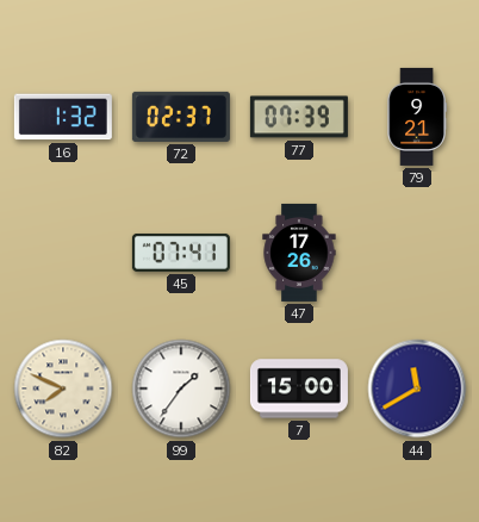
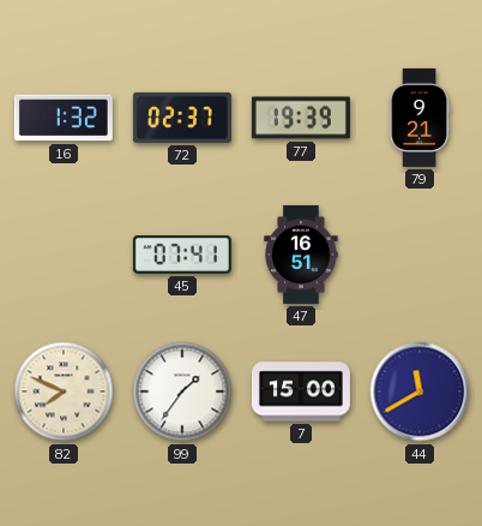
77: 07:39 -> 19:39 (301, 118)
47: 17:26 -> 16:51 (301, 255)
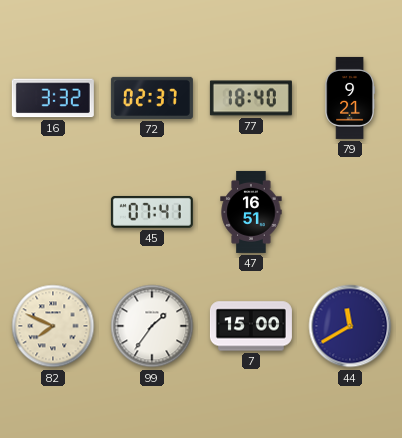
16: 1:32 -> 3:32 (53, 98)
77: 19:39 -> 18:40 (251, 98)
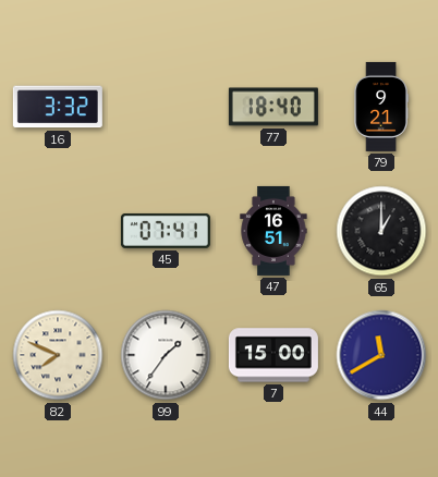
72: 02:37 -> none (152, 98)
65: none -> 1:00 (381, 231)
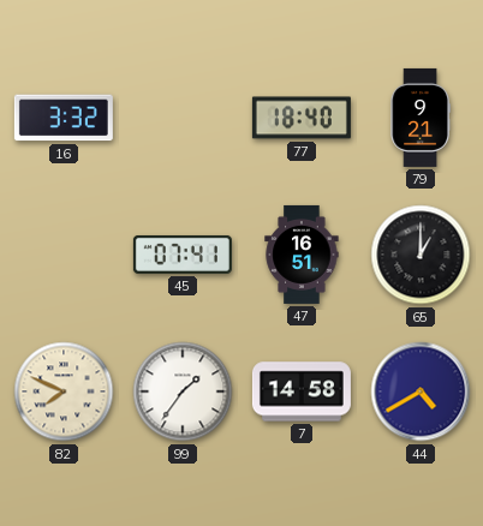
7: 15:00 -> 14:58 (302, 391)
44: 11:40 -> 4:40 (421, 391)
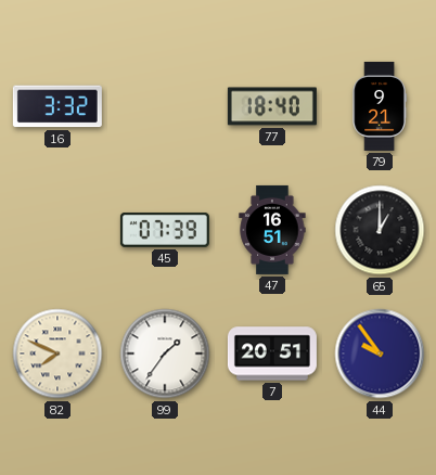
45: 07:41 -> 07:39 (165, 230)
7: 14:58 -> 20:51 (272, 354)
44: 4:40 -> 9:54 (380, 354)
